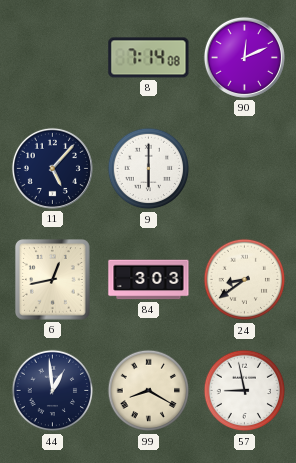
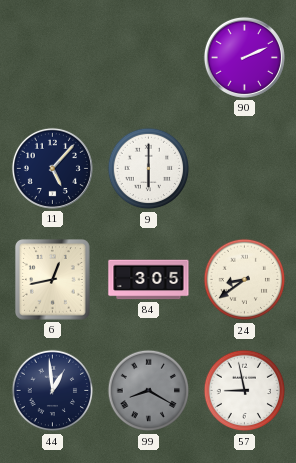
8: 7:14 -> none (149, 58)
90: 12:11 -> 2:11 (244, 57)
84: 3:03 -> 3:05 (149, 280)
99 dial: cream -> grey (149, 391)
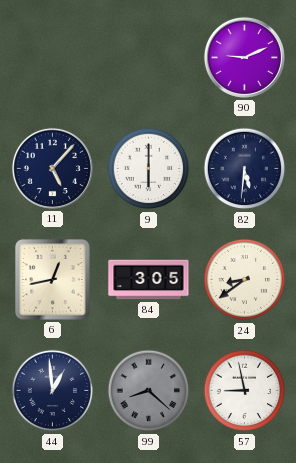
90: 2:11 -> 9:11 (244, 57)
82: none -> 5:31 (245, 169)
99: 8:20 -> 8:22 (149, 391)
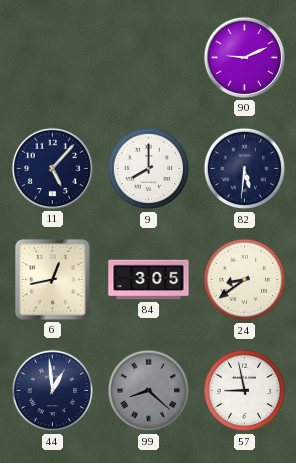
9: 6:00 -> 8:00 (149, 169)
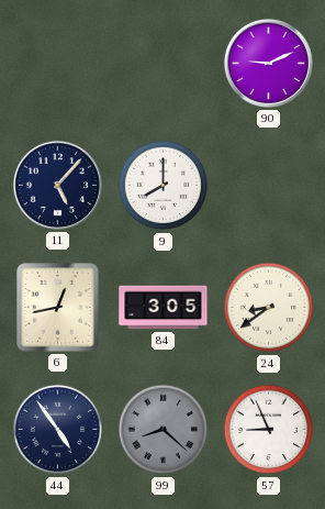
82: 5:31 -> none (245, 169)
44: 12:59 -> 4:54 (58, 430)
57: 8:58 -> 8:56 (269, 430)
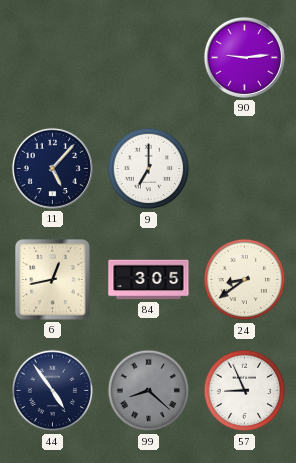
90: 9:11 -> 9:14 (244, 57)
9: 8:00 -> 7:00 (149, 169)
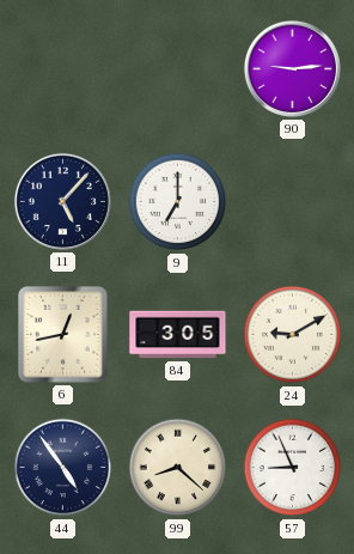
24: 8:39 -> 9:10 (293, 335)
99 dial: grey -> cream (178, 468)
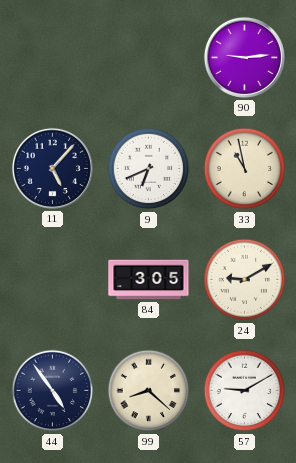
9: 7:00 -> 6:41 (149, 169)
33: none -> 10:58 (245, 169)
6: 12:43 -> none (63, 335)
57: 8:56 -> 9:10 (245, 391)
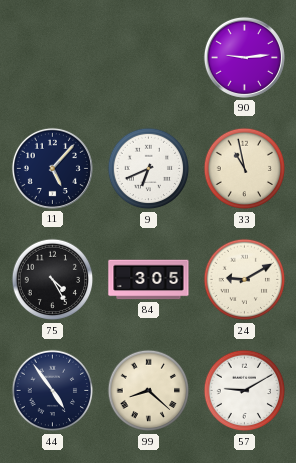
75: none -> 4:25 (53, 280)
